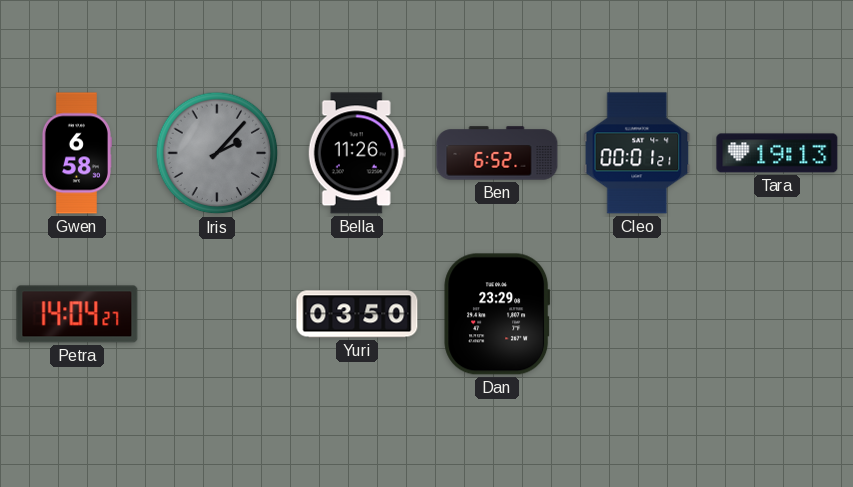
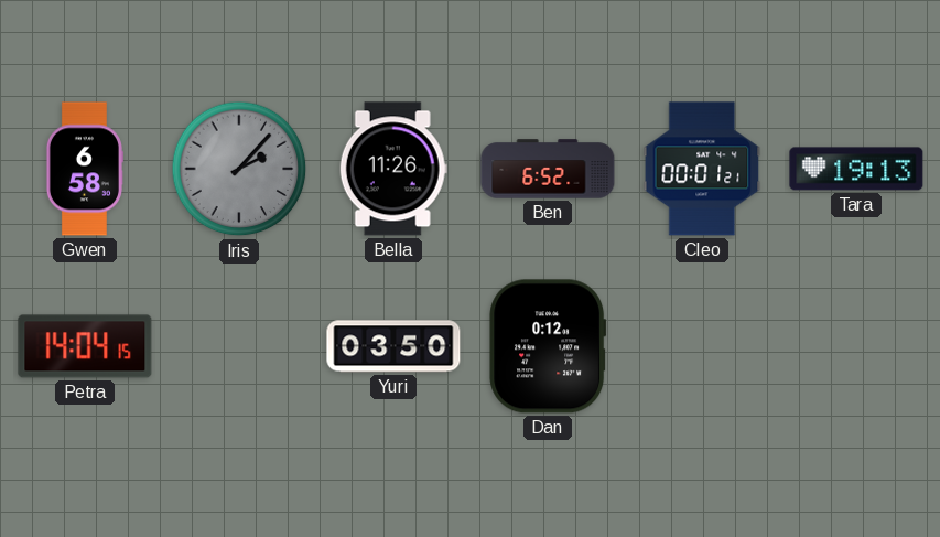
Petra: 14:04:27 -> 14:04:15 (85, 346)
Dan: 23:29 -> 0:12 (548, 346)
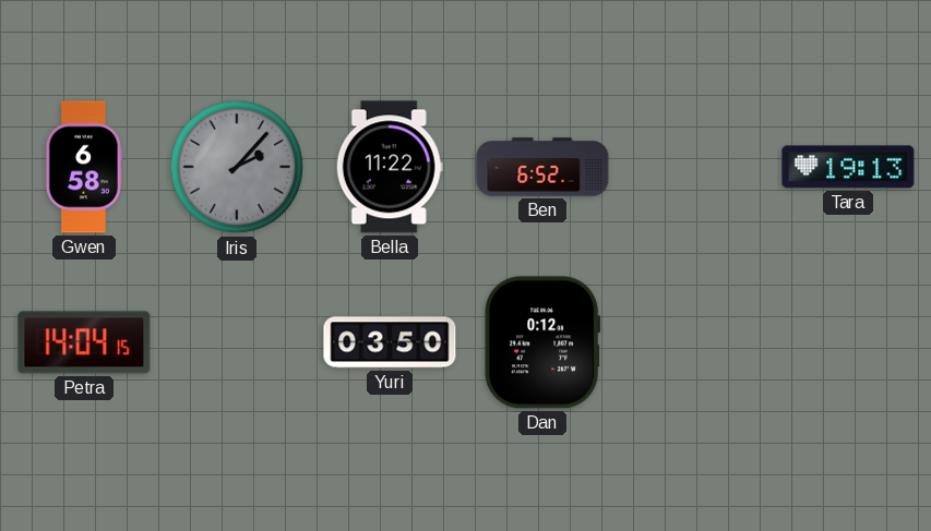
Bella: 11:26 -> 11:22 (390, 167)
Cleo: 00:01 -> none (702, 169)
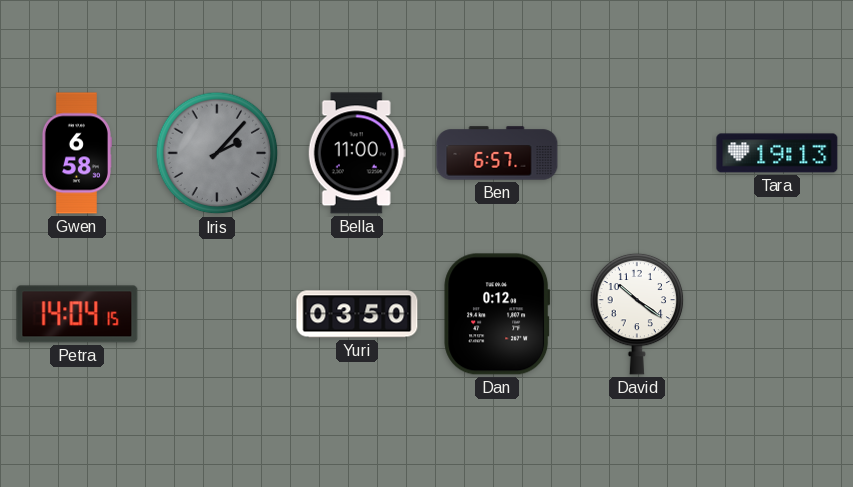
Bella: 11:22 -> 11:00 (357, 153)
Ben: 6:52 -> 6:57 (497, 153)
David: none -> 10:21 (637, 314)
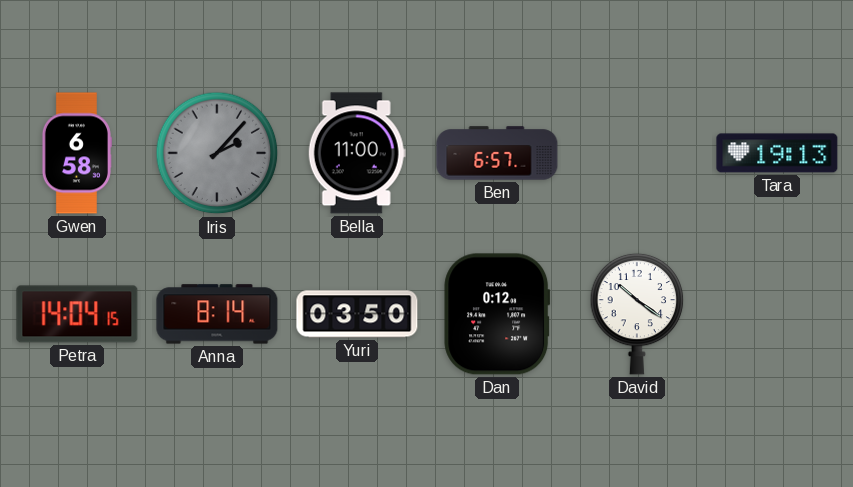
Anna: none -> 8:14 (217, 314)
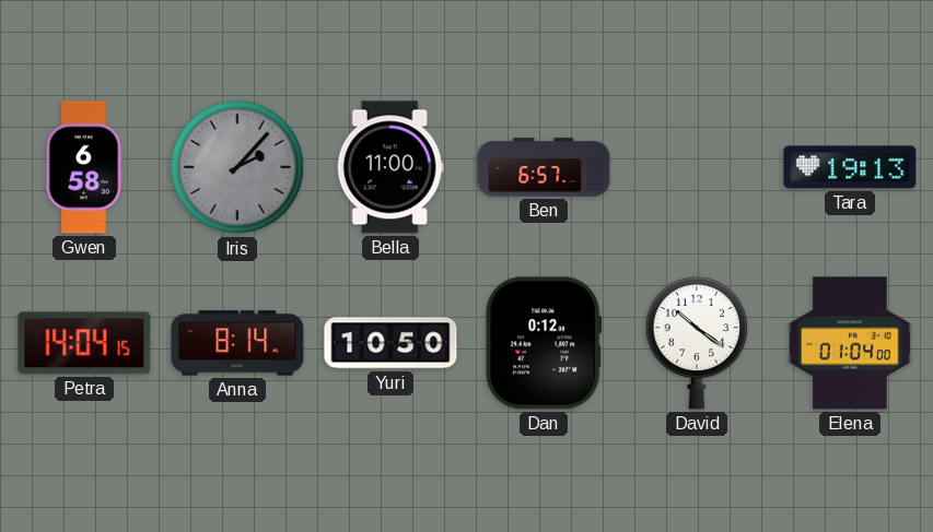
Yuri: 03:50 -> 10:50 (390, 343)
Elena: none -> 01:04 (850, 343)
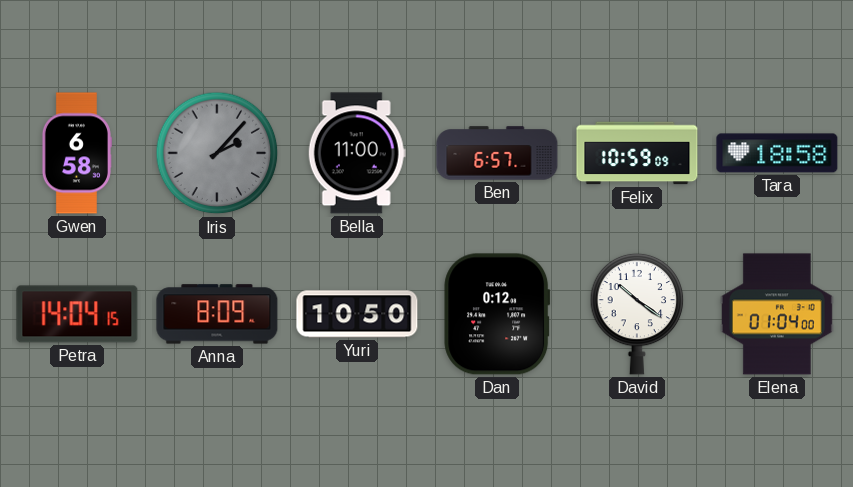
Felix: none -> 10:59 (637, 153)
Tara: 19:13 -> 18:58 (777, 153)
Anna: 8:14 -> 8:09 (217, 314)
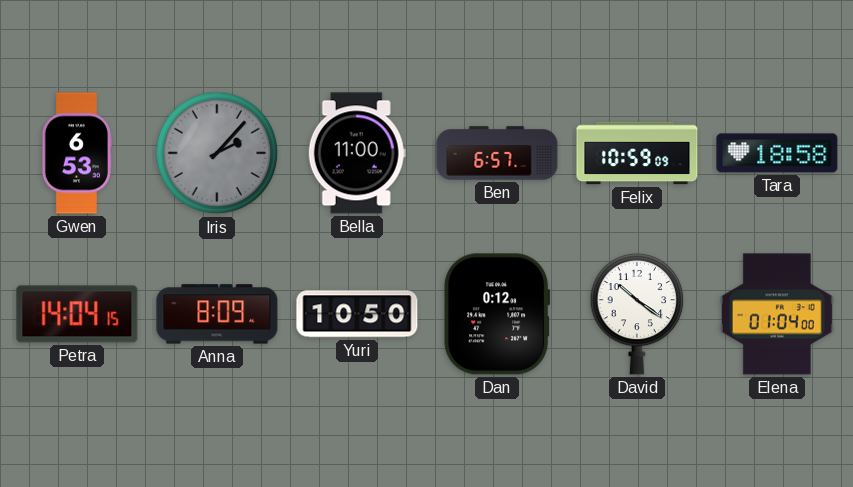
Gwen: 6:58 -> 6:53 (76, 153)
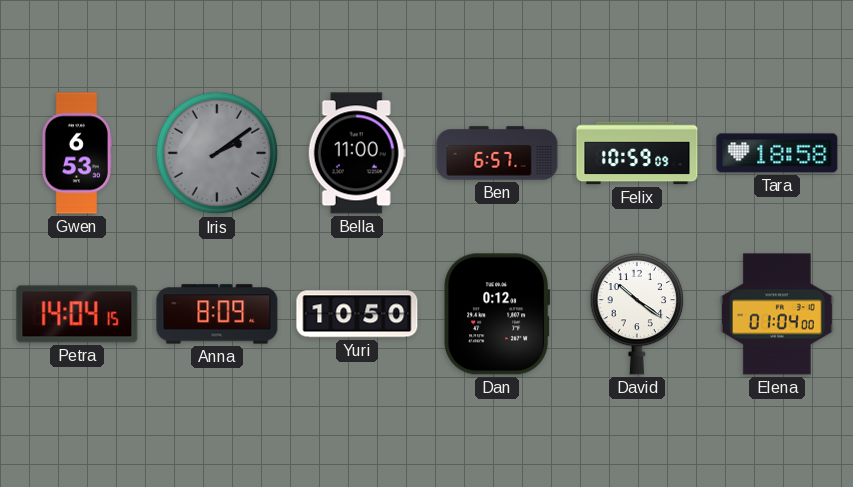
Iris: 2:07 -> 2:09 (217, 153)
